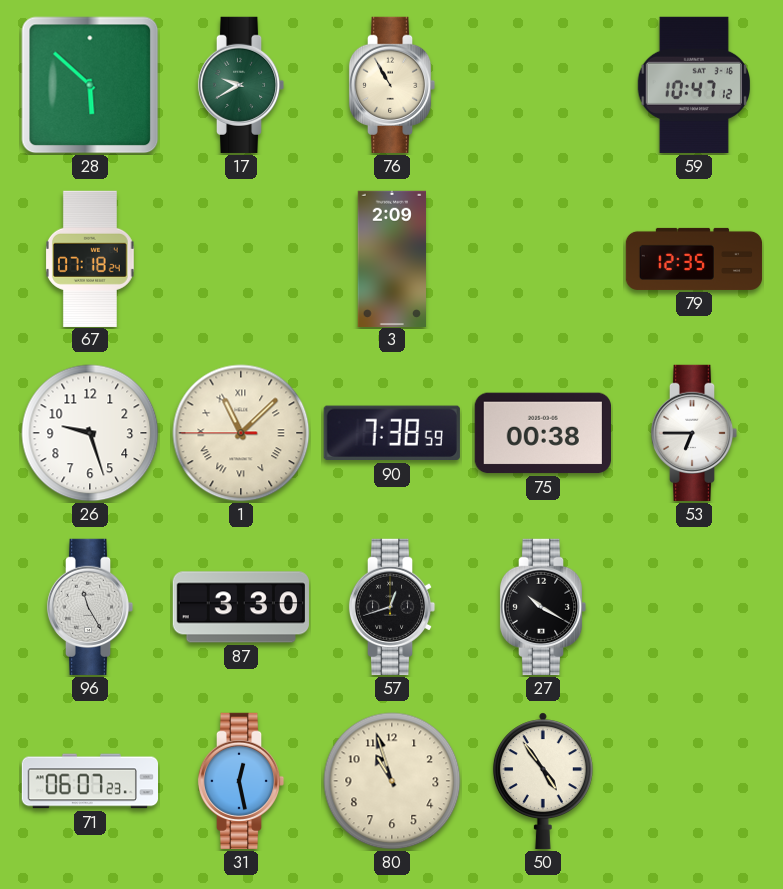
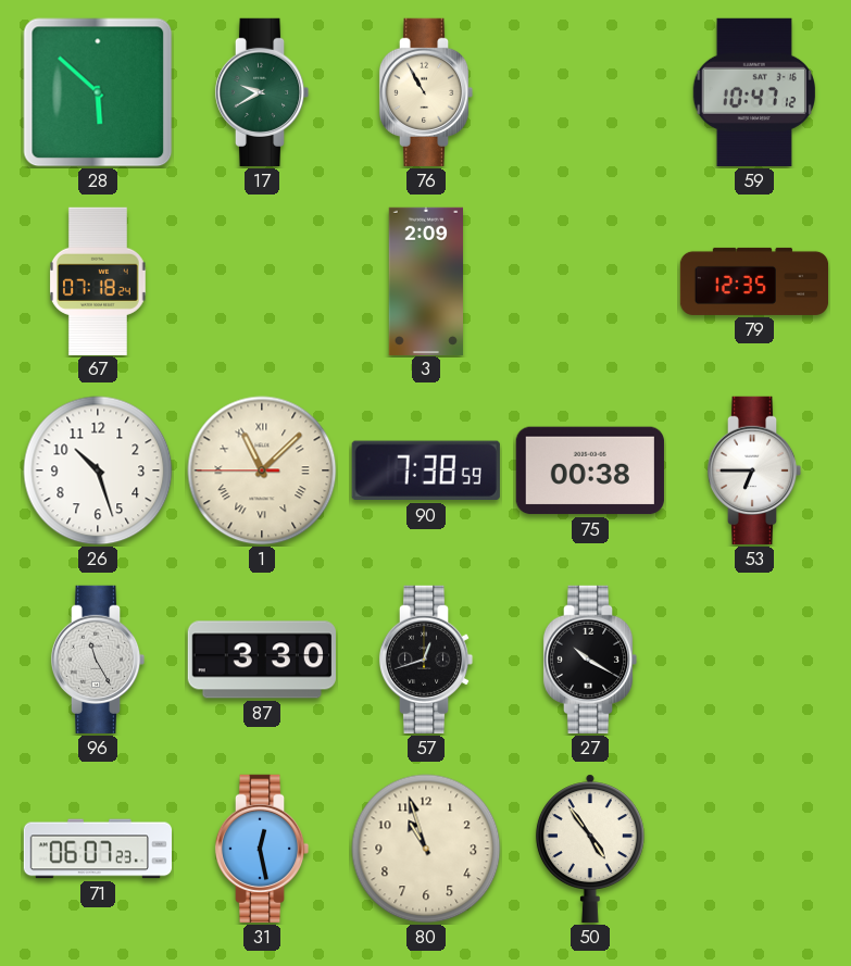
26: 9:27 -> 10:27 (98, 471)
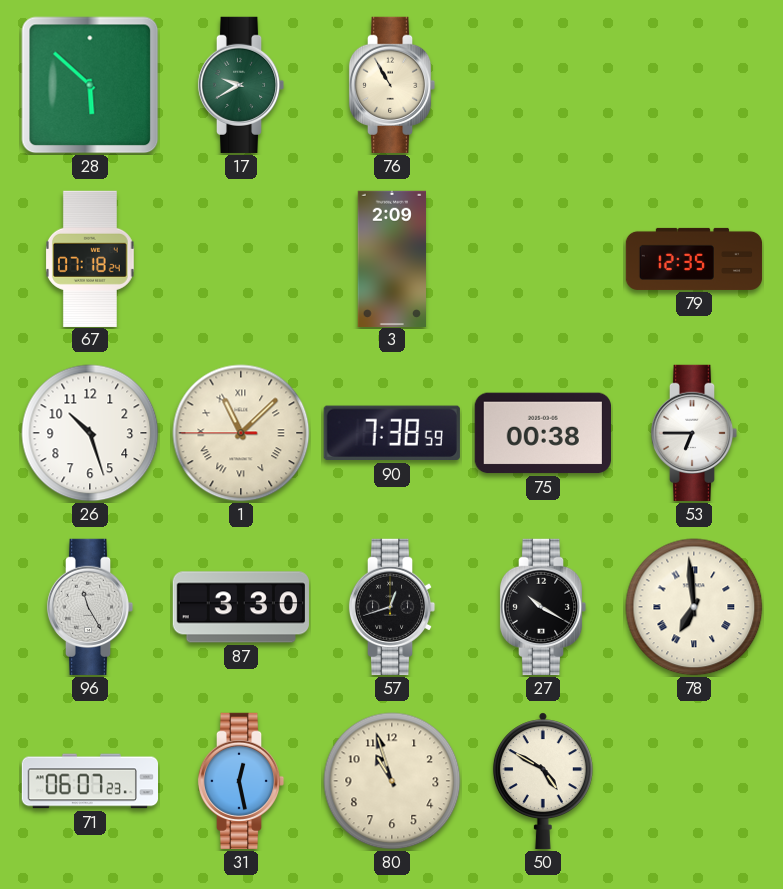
59: 10:47 -> none (753, 92)
78: none -> 6:59 (694, 607)
50: 4:54 -> 4:50 (543, 781)
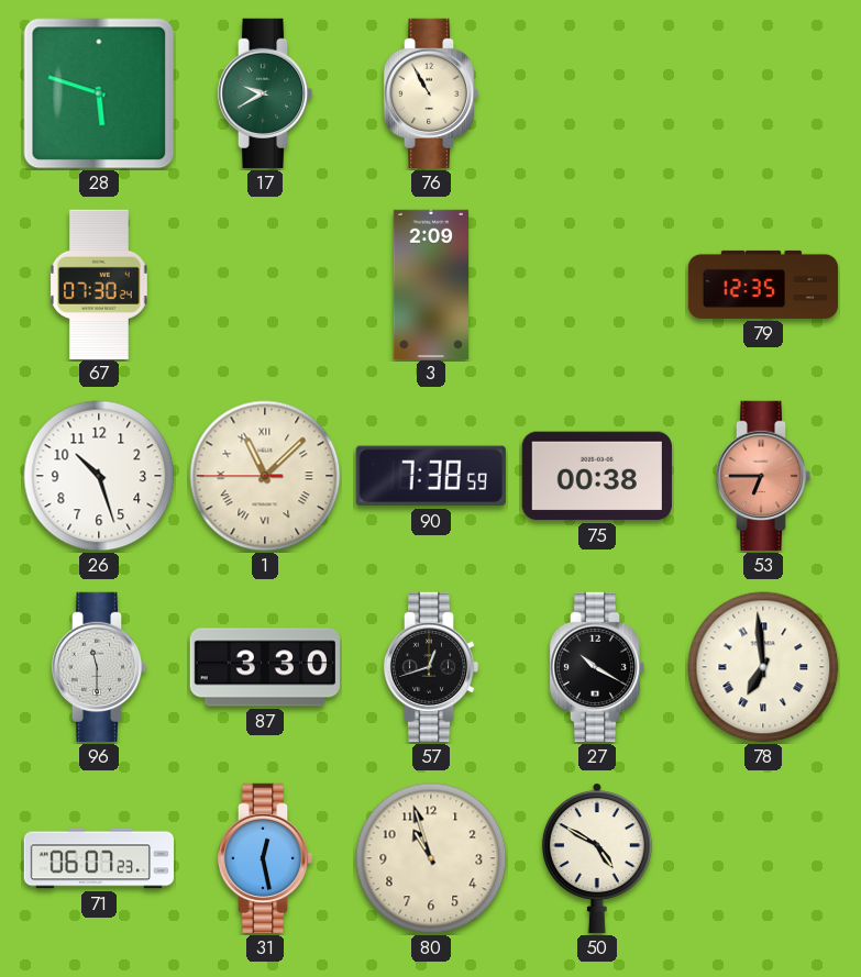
28: 5:52 -> 5:48 (99, 93)
67: 07:18 -> 07:30 (100, 284)
53 dial: white -> salmon (763, 476)
96: 11:25 -> 11:30 (99, 667)
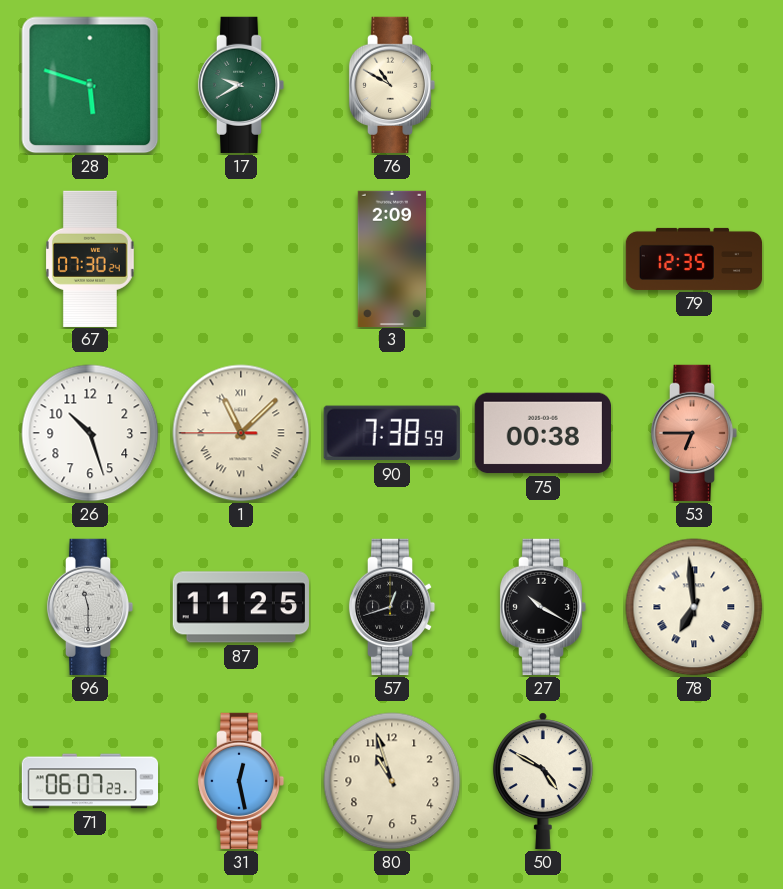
76: 10:55 -> 10:50 (392, 85)
87: 3:30 -> 11:25 (241, 607)
